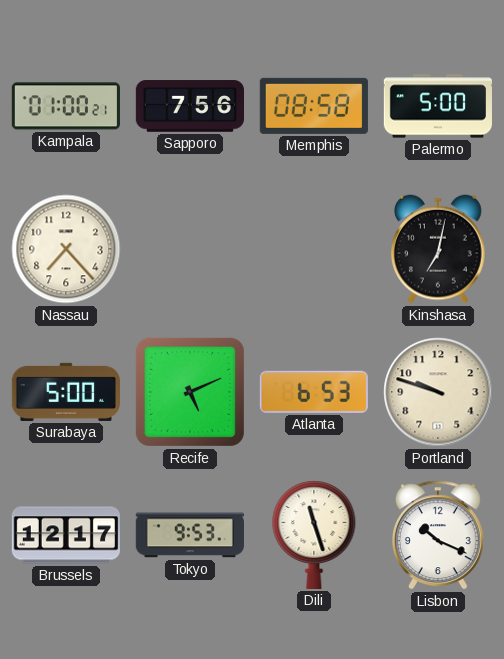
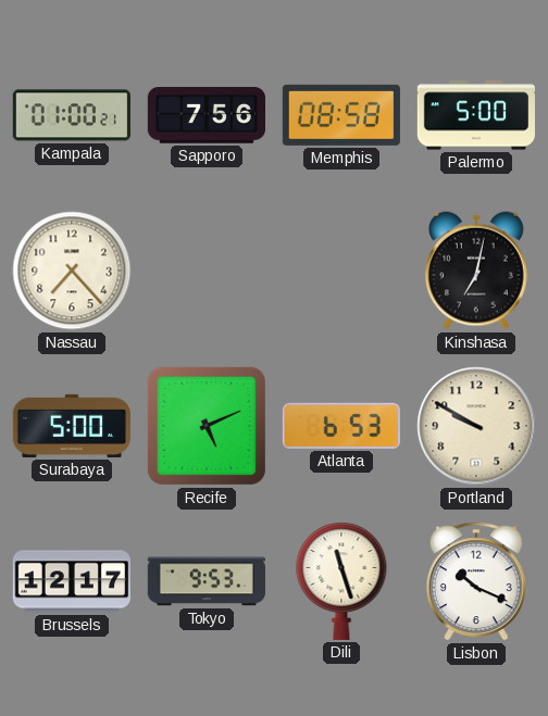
Portland: 9:48 -> 9:50 (476, 426)
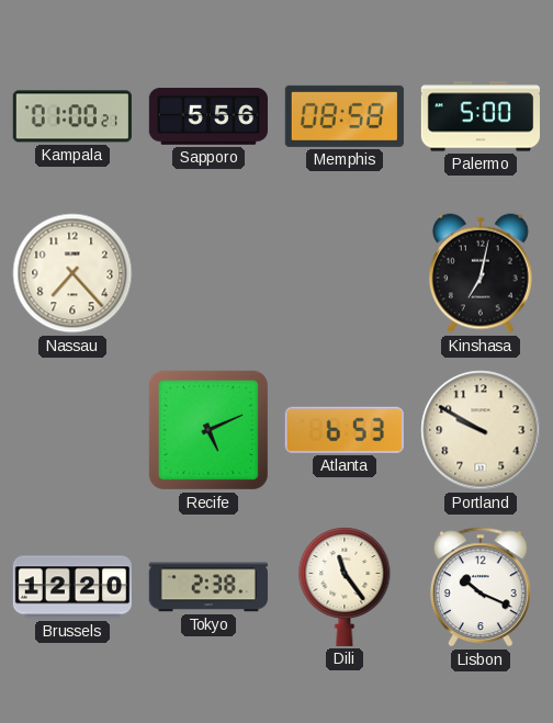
Sapporo: 7:56 -> 5:56 (207, 116)
Surabaya: 5:00 -> none (72, 426)
Brussels: 12:17 -> 12:20 (71, 587)
Tokyo: 9:53 -> 2:38 (208, 587)
Dili: 11:27 -> 11:24 (345, 587)
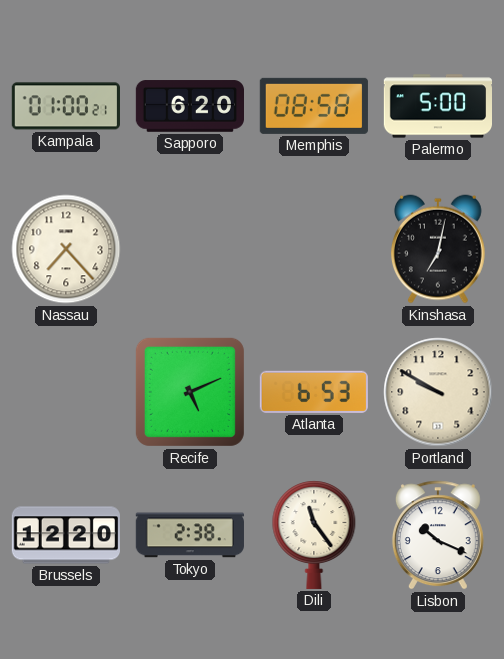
Sapporo: 5:56 -> 6:20 (189, 106)
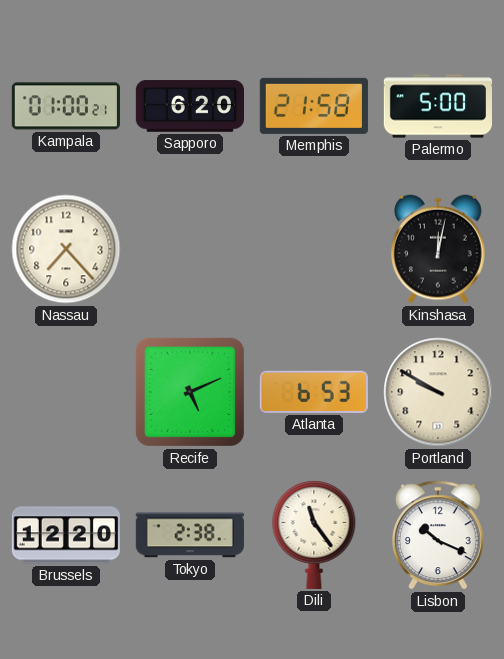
Memphis: 08:58 -> 21:58 (314, 106)
Kinshasa: 7:02 -> 12:02 (438, 249)
